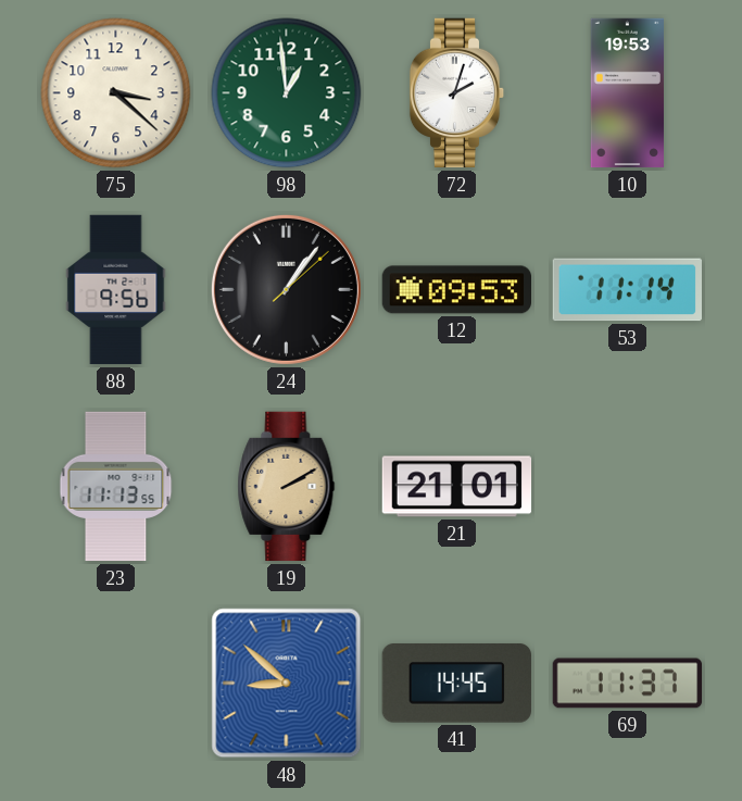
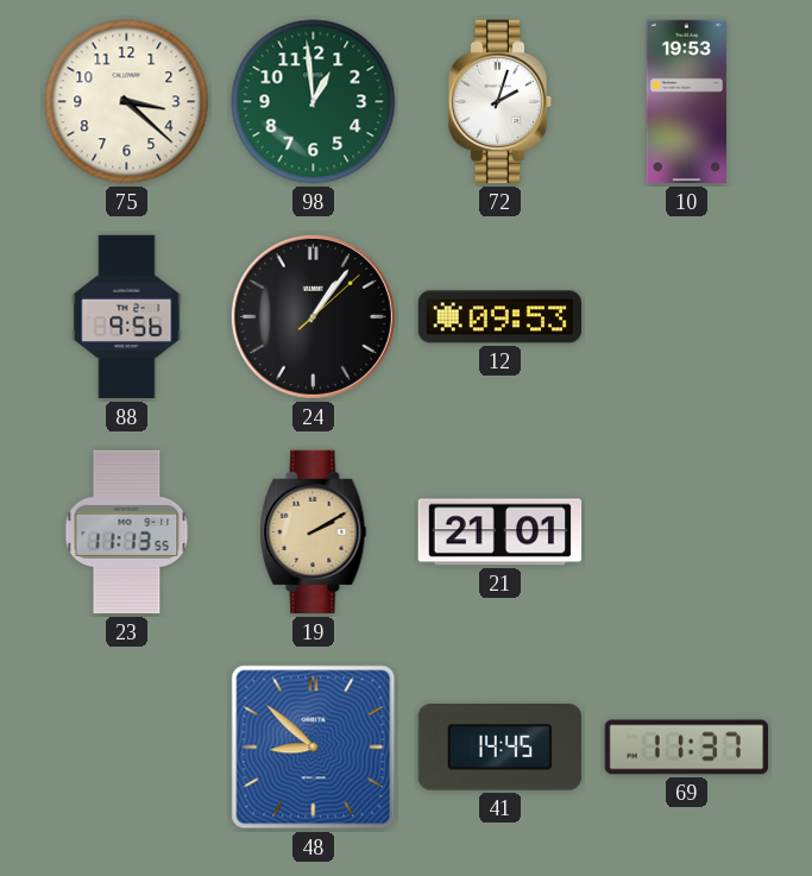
53: 11:14 -> none (627, 290)
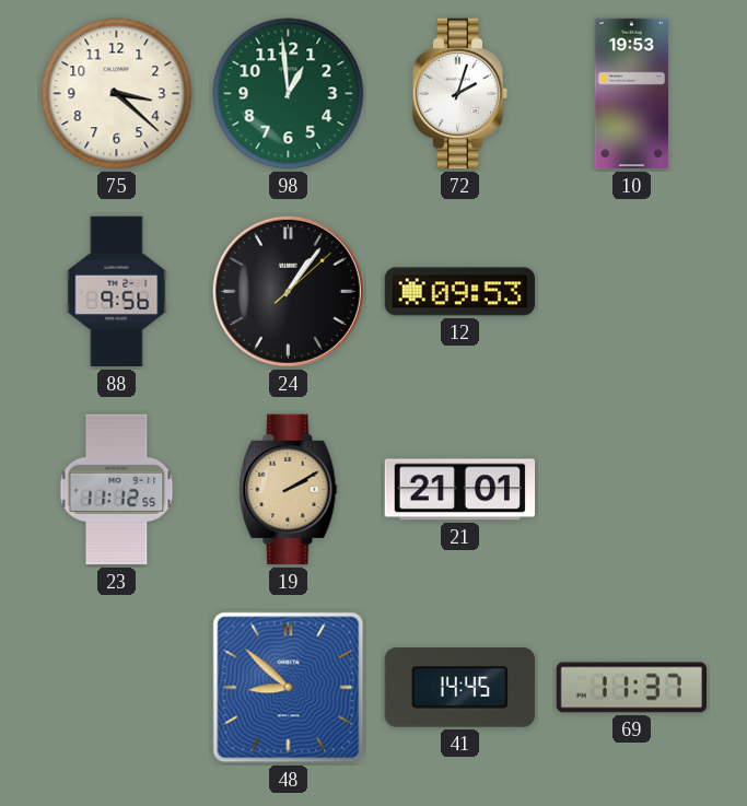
23: 11:13 -> 11:12 (117, 490)
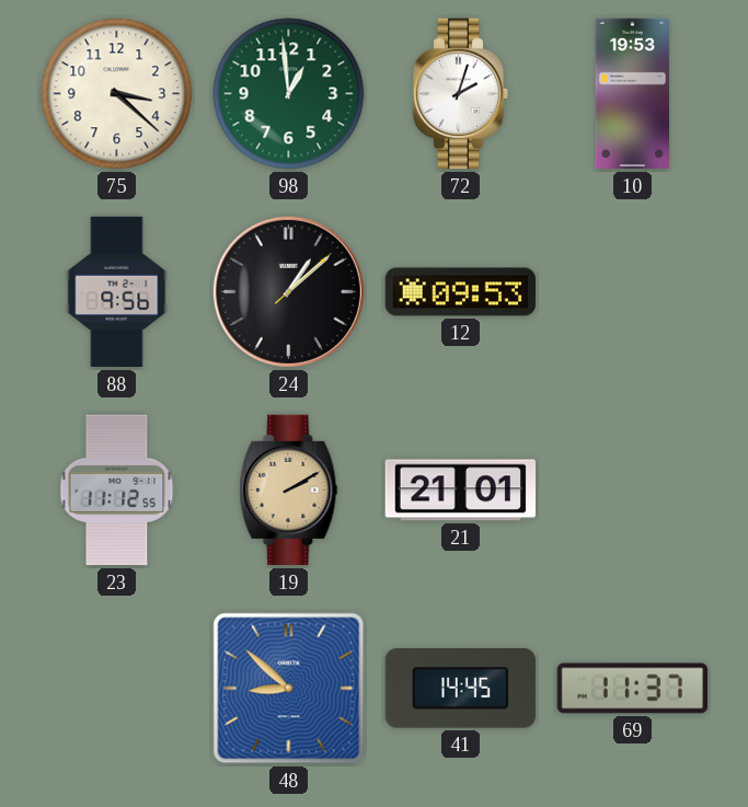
24: 1:06 -> 1:08 (288, 291)
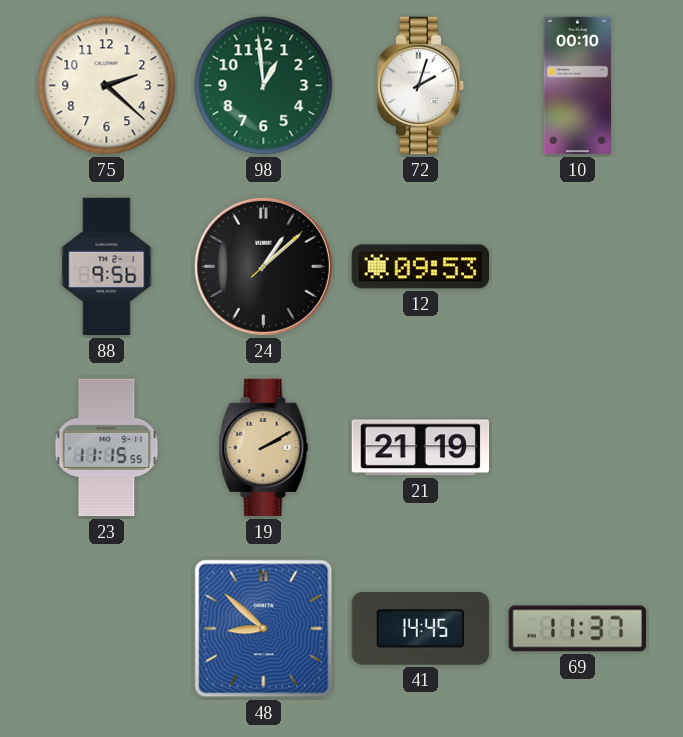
75: 3:22 -> 2:22 (107, 86)
10: 19:53 -> 00:10 (577, 86)
23: 11:12 -> 11:15 (107, 448)
21: 21:01 -> 21:19 (421, 448)
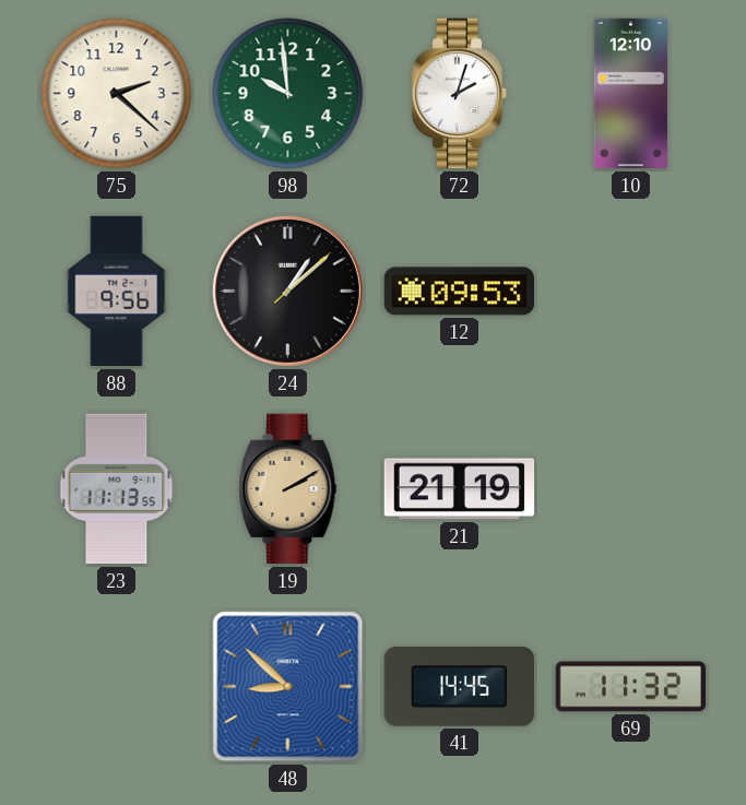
98: 12:59 -> 9:59 (288, 94)
10: 00:10 -> 12:10 (630, 94)
23: 11:15 -> 11:13 (117, 489)
69: 11:37 -> 11:32 (631, 687)
